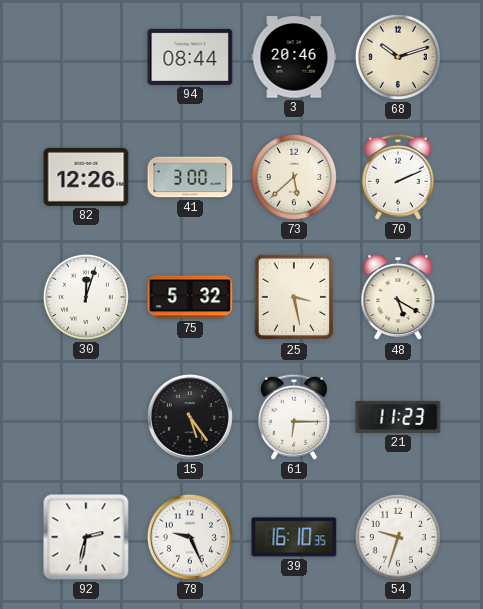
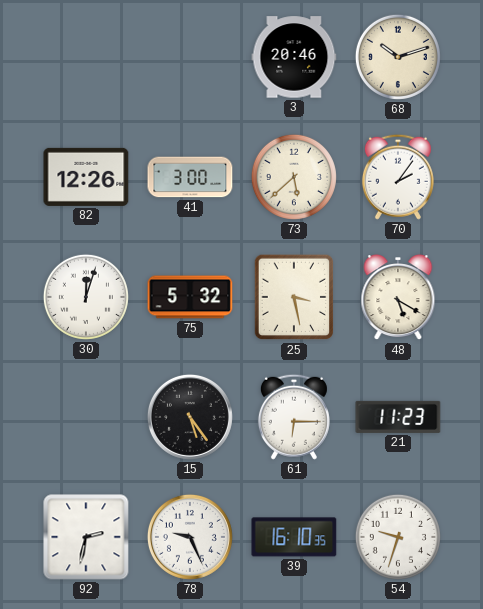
94: 08:44 -> none (190, 57)
70: 2:11 -> 2:06 (398, 177)
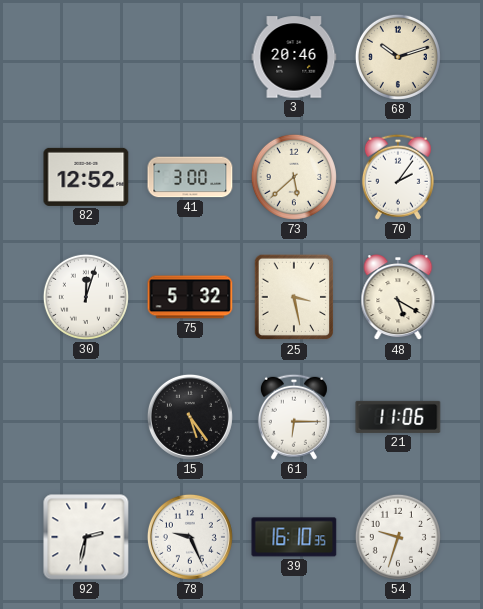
82: 12:26 -> 12:52 (86, 177)
21: 11:23 -> 11:06 (398, 417)
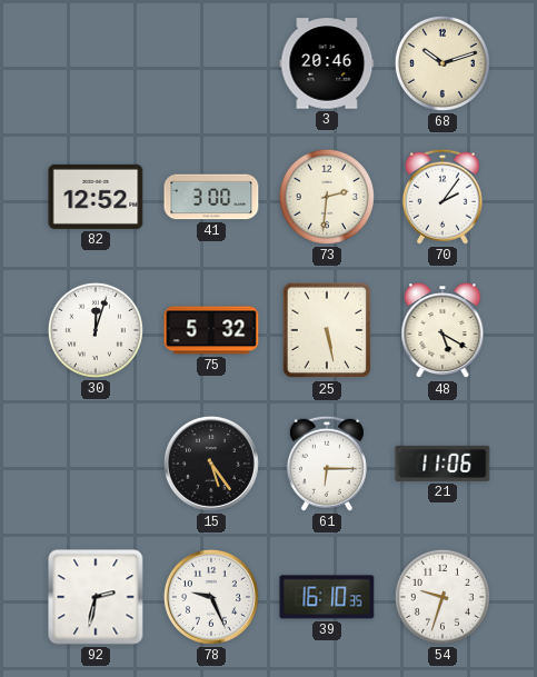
73: 5:38 -> 2:31 (327, 197)
25: 3:28 -> 5:28 (327, 330)
